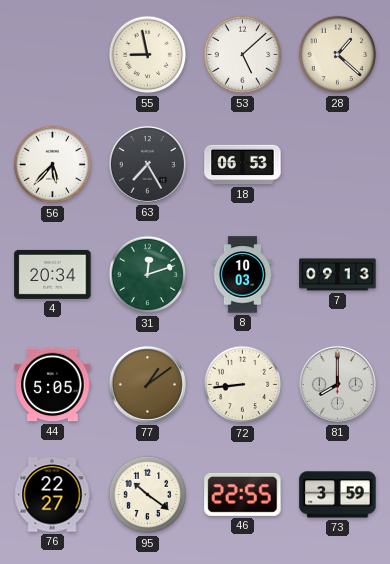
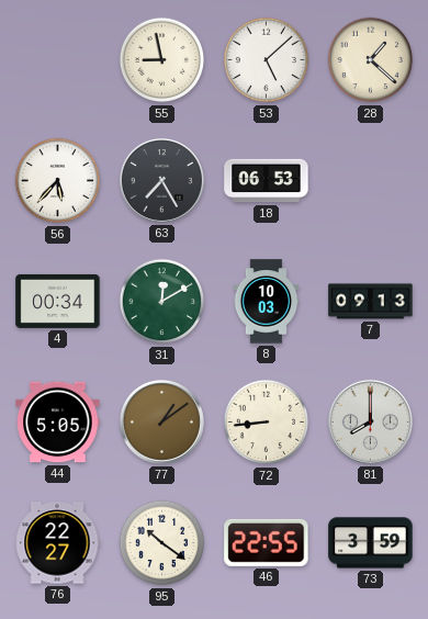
4: 20:34 -> 00:34 (58, 301)
31: 12:12 -> 12:10 (162, 302)
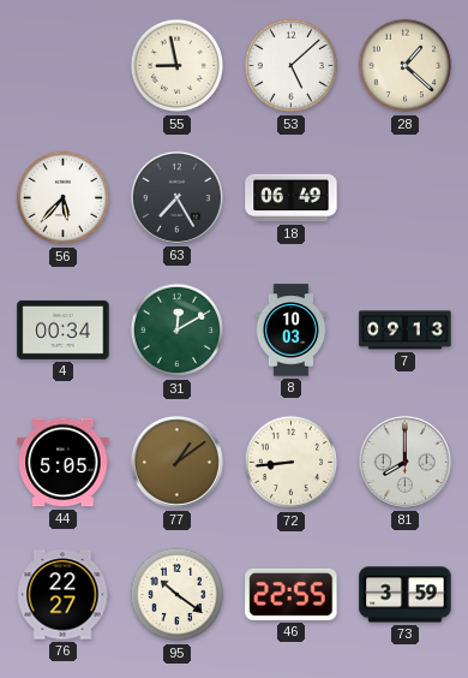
18: 06:53 -> 06:49 (292, 198)
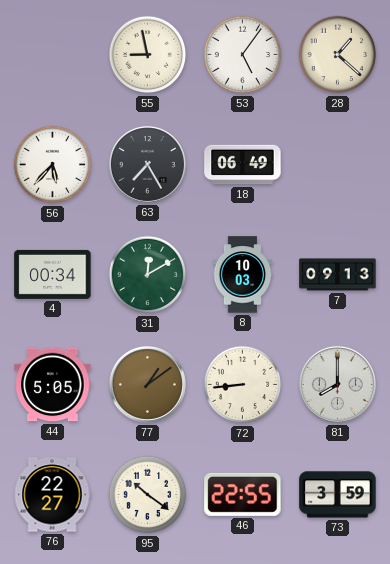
53: 5:08 -> 5:06 (243, 55)
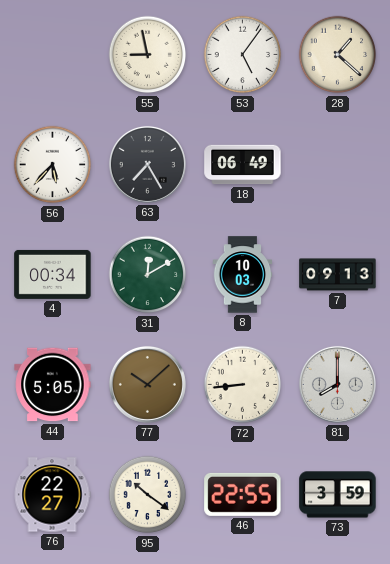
77: 1:09 -> 10:08 (147, 384)
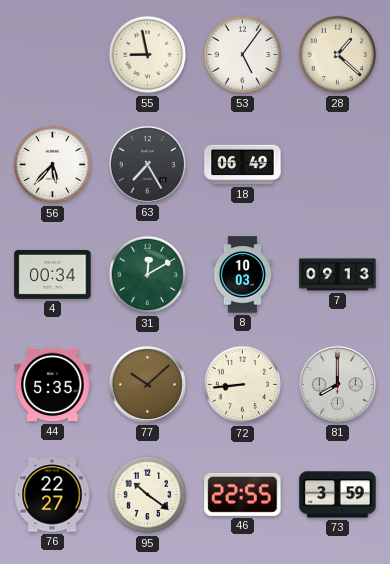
44: 5:05 -> 5:35 (53, 385)
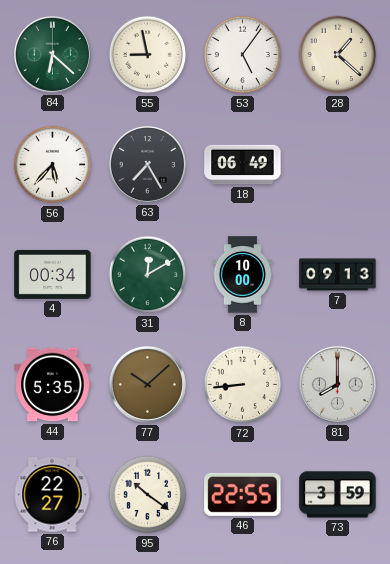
84: none -> 6:22 (52, 54)
8: 10:03 -> 10:00 (243, 275)
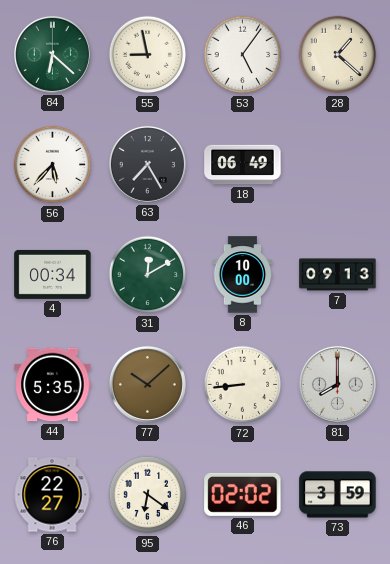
95: 10:21 -> 6:21 (148, 495)
46: 22:55 -> 02:02 (243, 494)
